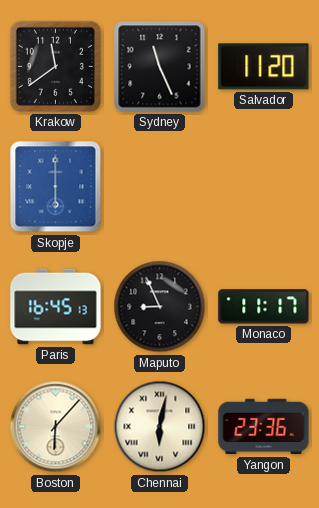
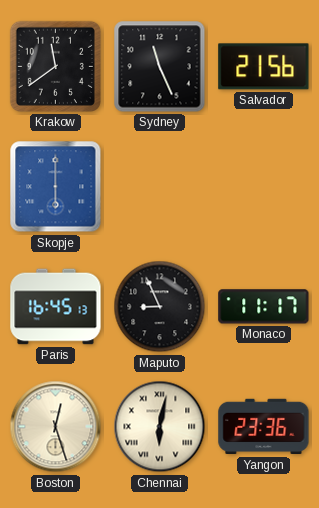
Salvador: 11:20 -> 21:56 (264, 67)
Boston: 6:07 -> 12:27 (56, 427)
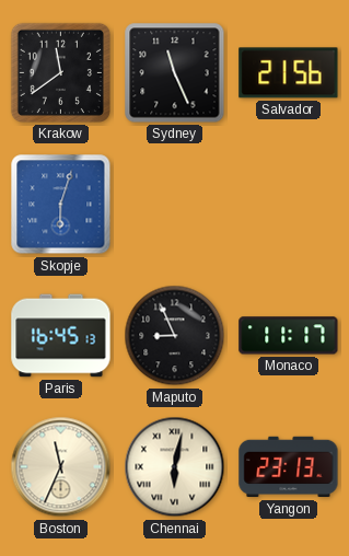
Skopje: 6:00 -> 6:03 (61, 205)
Boston: 12:27 -> 11:34 (61, 467)
Yangon: 23:36 -> 23:13 (289, 467)
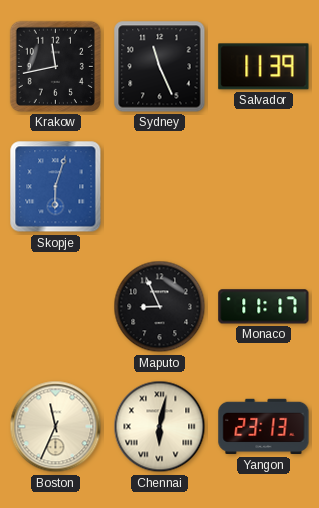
Krakow: 11:39 -> 11:43 (55, 66)
Salvador: 21:56 -> 11:39 (264, 67)
Paris: 16:45 -> none (61, 336)
